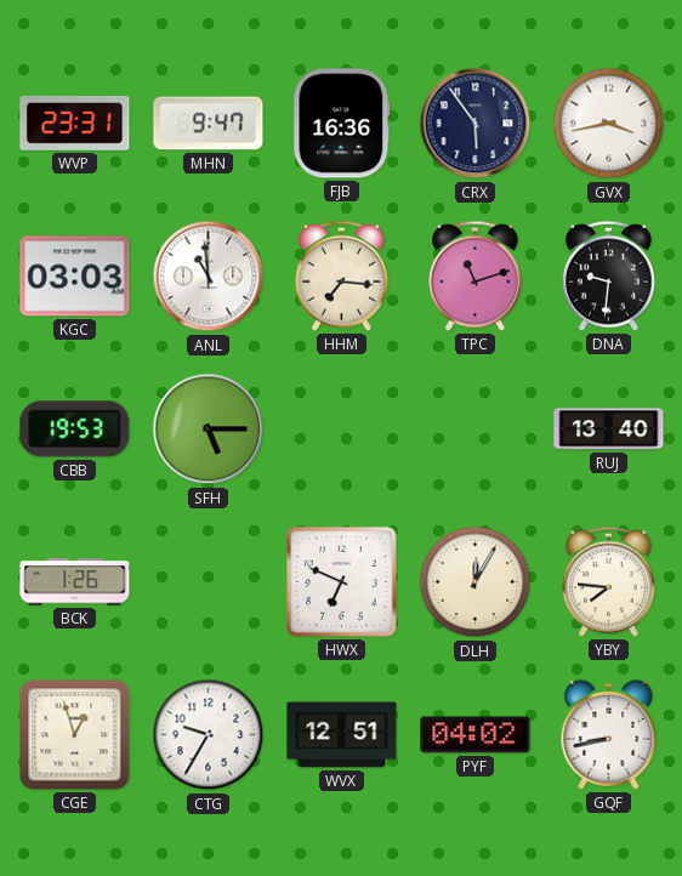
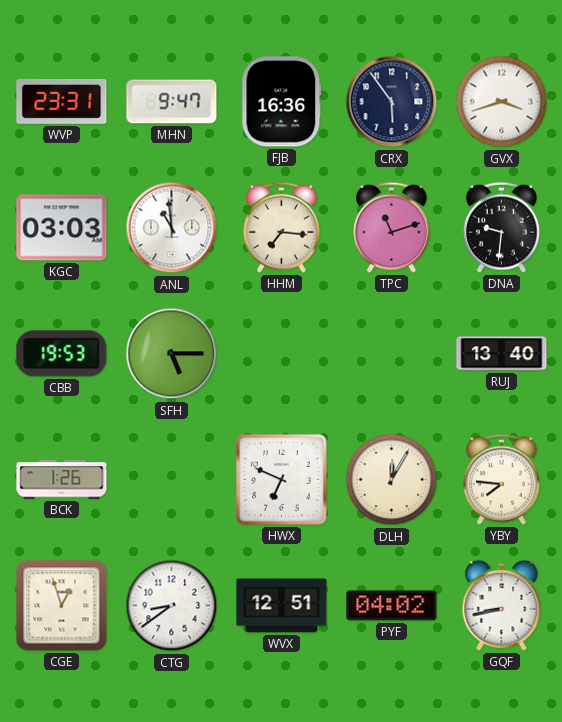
GVX: 3:43 -> 3:42 (502, 102)
CTG: 9:35 -> 8:39 (172, 606)
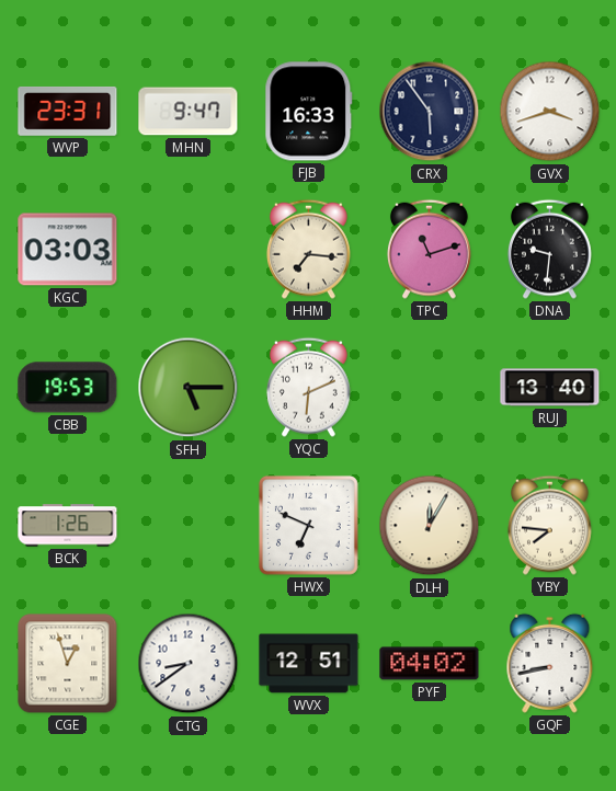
FJB: 16:36 -> 16:33 (309, 112)
ANL: 10:59 -> none (172, 228)
YQC: none -> 6:11 (308, 387)
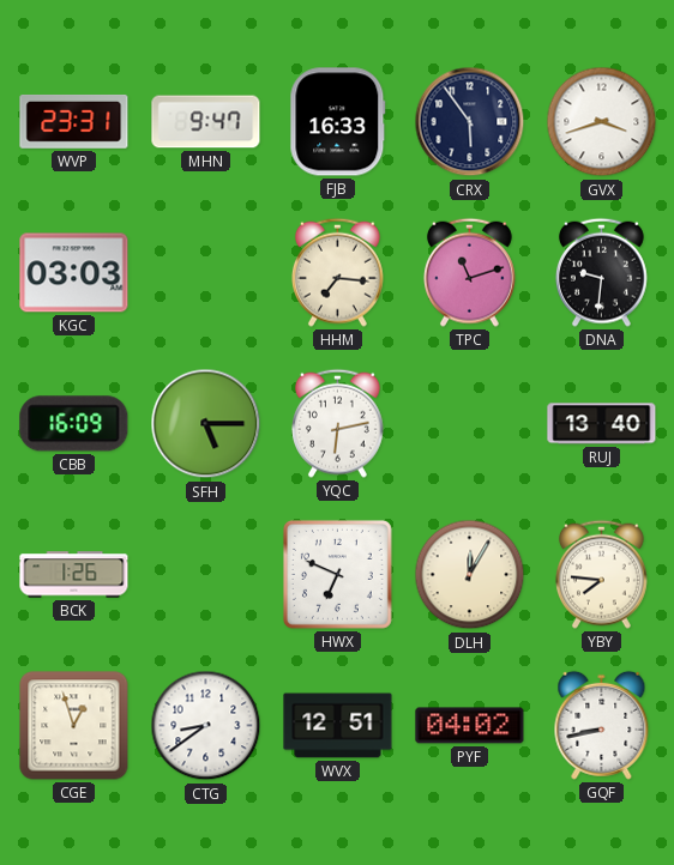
CBB: 19:53 -> 16:09 (74, 424)
YQC: 6:11 -> 6:13 (337, 423)
